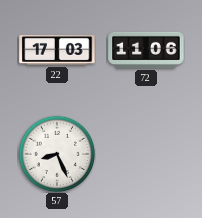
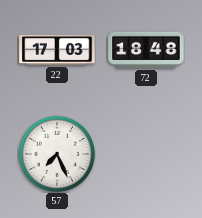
72: 11:06 -> 18:48 (146, 50)
57: 8:26 -> 7:26 (57, 154)
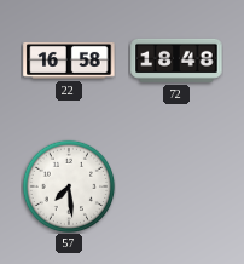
22: 17:03 -> 16:58 (69, 61)
57: 7:26 -> 7:29 (69, 186)
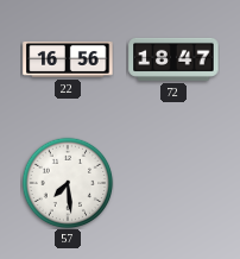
22: 16:58 -> 16:56 (68, 59)
72: 18:48 -> 18:47 (173, 59)
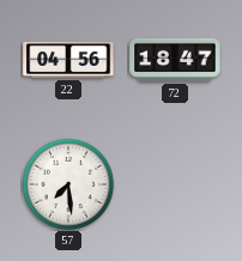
22: 16:56 -> 04:56 (68, 60)
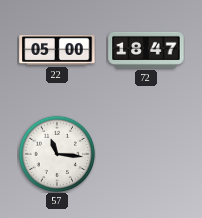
22: 04:56 -> 05:00 (57, 50)
57: 7:29 -> 11:16 (57, 154)
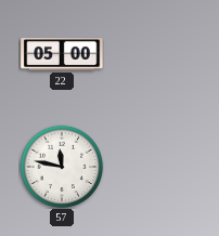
72: 18:47 -> none (146, 50)
57: 11:16 -> 11:47 (62, 167)
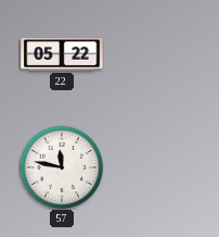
22: 05:00 -> 05:22 (62, 54)
